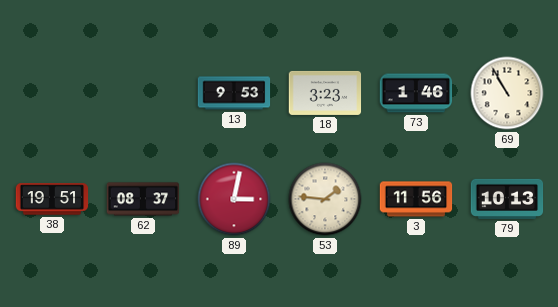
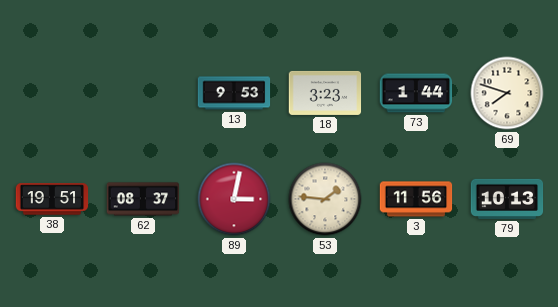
73: 1:46 -> 1:44 (416, 93)
69: 10:55 -> 7:48 (507, 93)
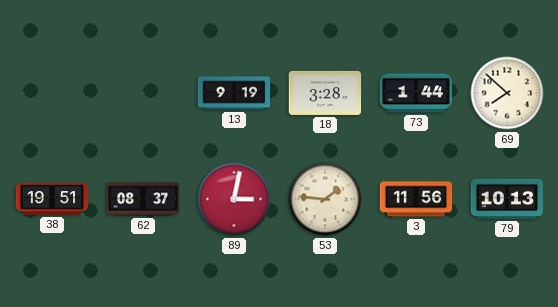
13: 9:53 -> 9:19 (234, 93)
18: 3:23 -> 3:28 (325, 93)
69: 7:48 -> 7:52 (507, 93)
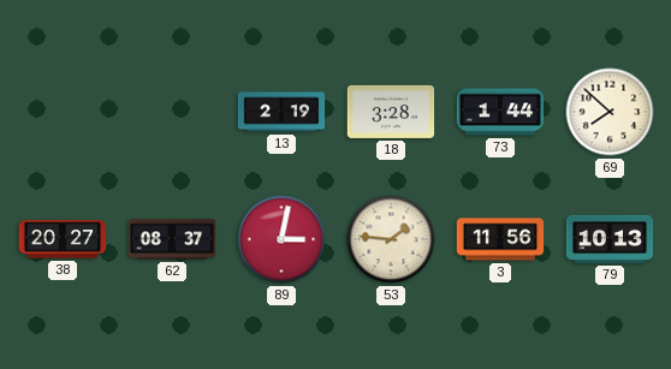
13: 9:19 -> 2:19 (281, 112)
38: 19:51 -> 20:27 (63, 239)
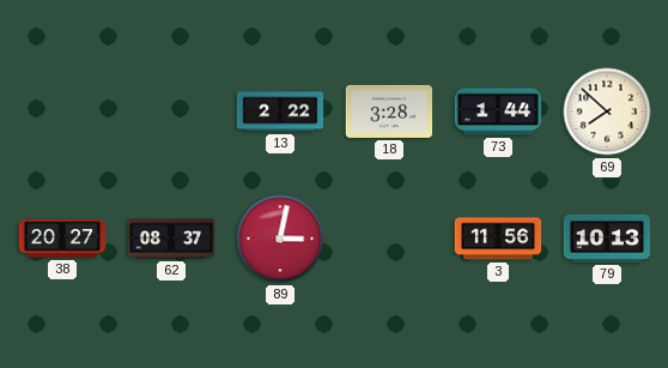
13: 2:19 -> 2:22 (280, 111)
53: 1:46 -> none (391, 239)
